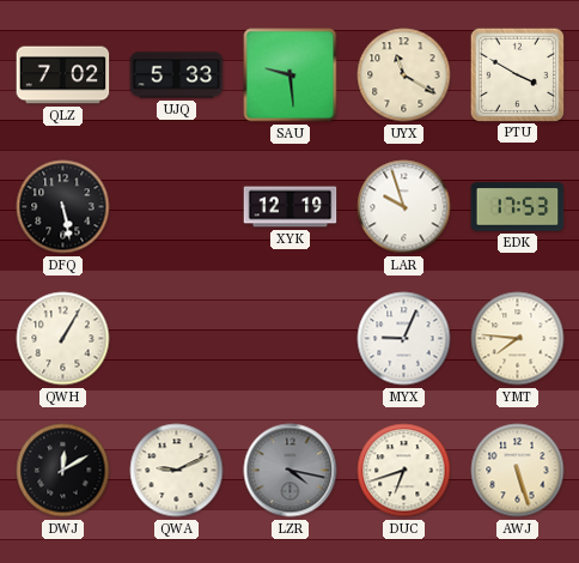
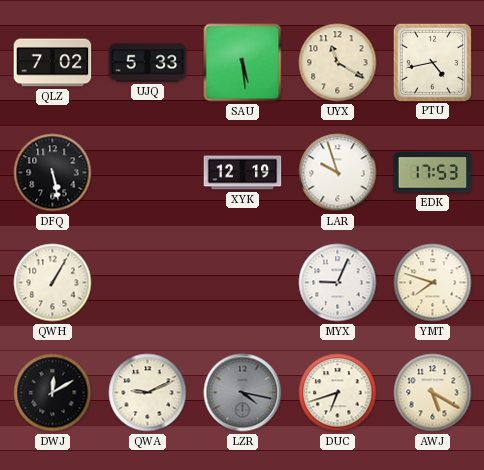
SAU: 9:29 -> 5:29 (243, 63)
PTU: 3:50 -> 4:43 (432, 62)
YMT: 7:46 -> 7:48 (433, 283)
AWJ: 5:27 -> 5:20 (433, 393)
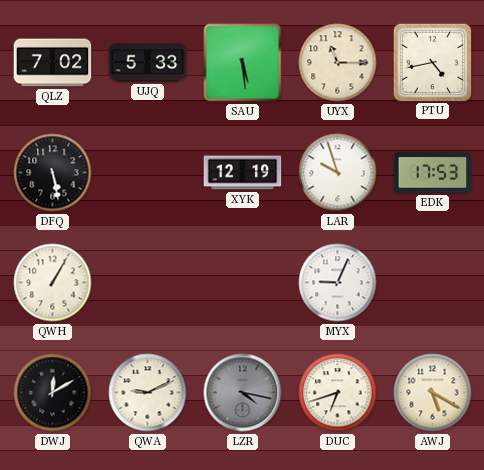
UYX: 11:20 -> 11:15 (338, 63)
YMT: 7:48 -> none (433, 283)
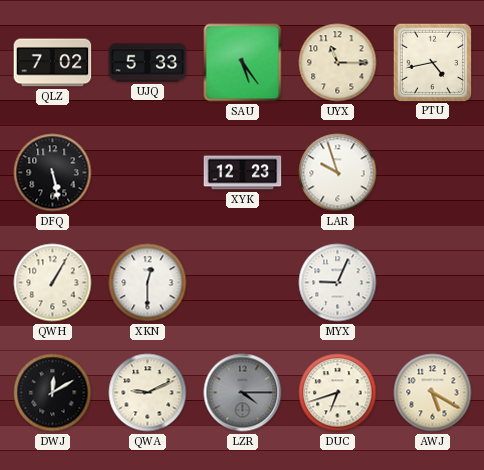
SAU: 5:29 -> 5:24 (243, 63)
XYK: 12:19 -> 12:23 (243, 173)
EDK: 17:53 -> none (433, 173)
XKN: none -> 12:30 (148, 283)
LZR: 4:17 -> 4:15 (243, 393)
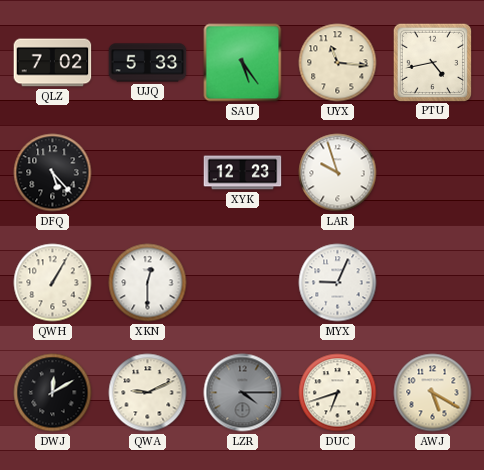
UYX: 11:15 -> 11:16 (338, 63)
DFQ: 5:28 -> 5:23 (53, 173)
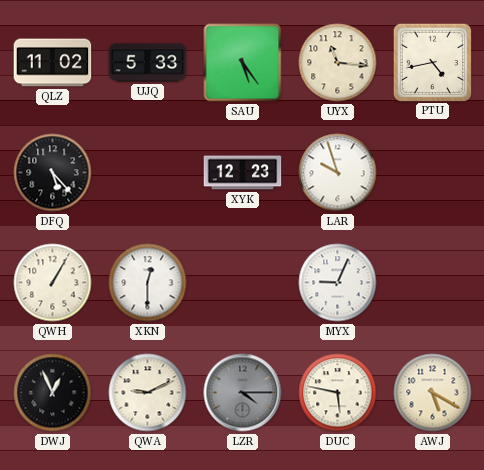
QLZ: 7:02 -> 11:02 (53, 63)
DWJ: 12:10 -> 12:56 (53, 393)
DUC: 6:42 -> 5:47 (338, 393)
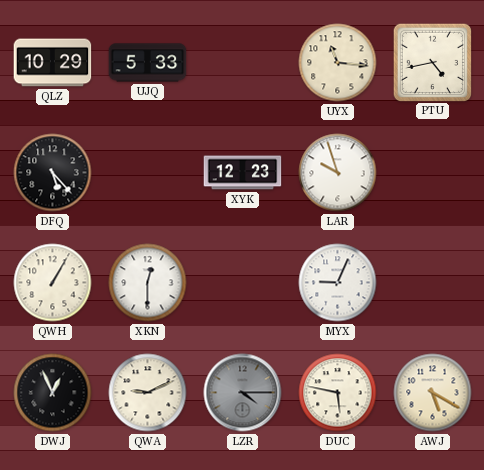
QLZ: 11:02 -> 10:29 (53, 63)
SAU: 5:24 -> none (243, 63)
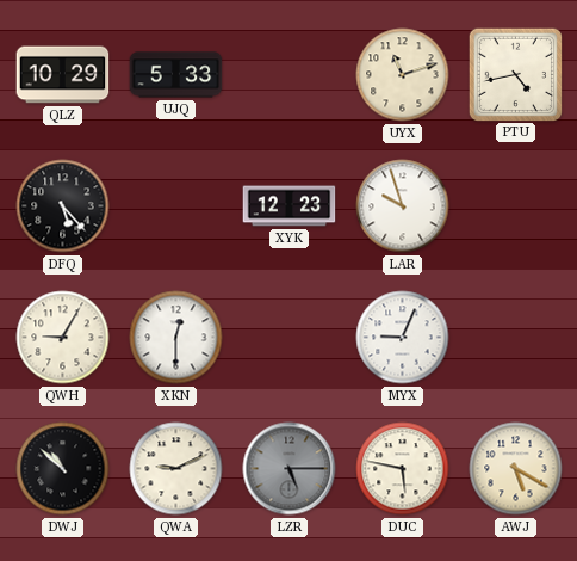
UYX: 11:16 -> 11:12 (403, 75)
QWH: 1:05 -> 9:05 (63, 338)
DWJ: 12:56 -> 10:52 (63, 469)
LZR: 4:15 -> 5:15 (290, 469)
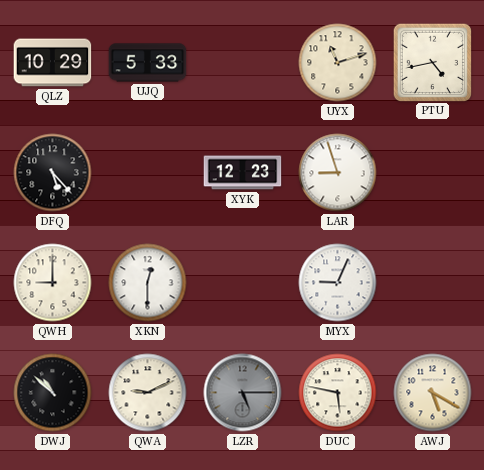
LAR: 9:57 -> 8:57 (338, 173)
QWH: 9:05 -> 9:00 (53, 283)
